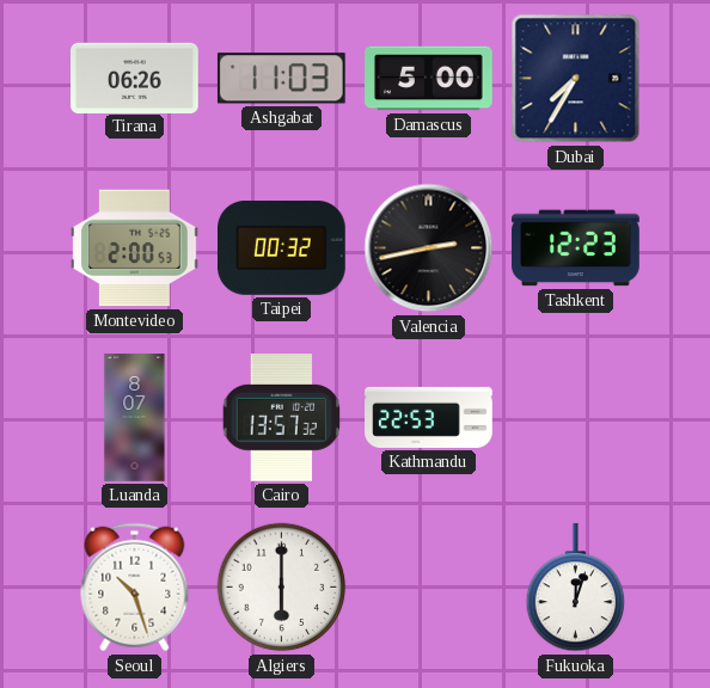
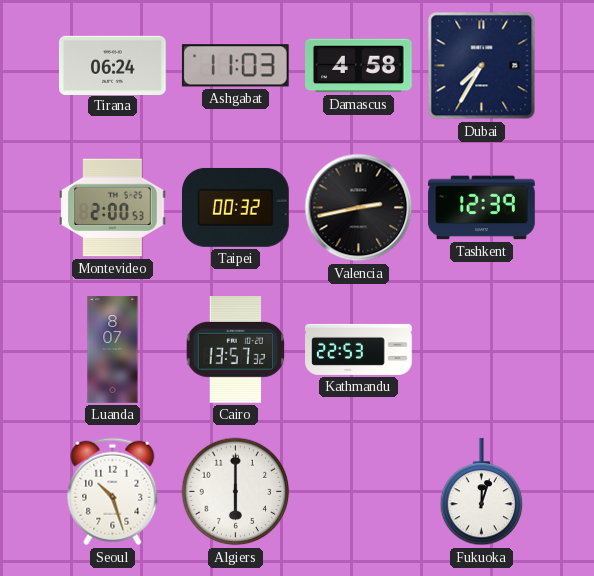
Tirana: 06:26 -> 06:24 (113, 65)
Damascus: 5:00 -> 4:58 (359, 66)
Tashkent: 12:23 -> 12:39 (482, 208)
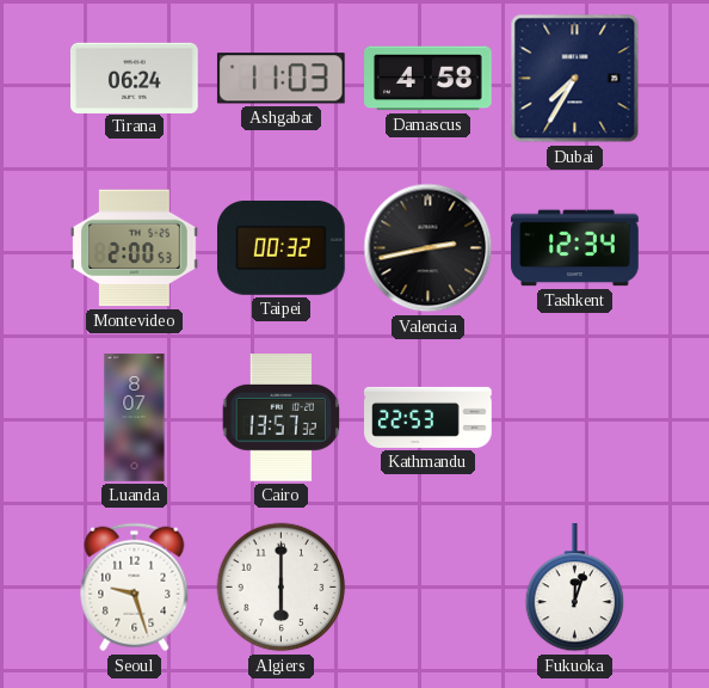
Tashkent: 12:39 -> 12:34 (575, 248)
Seoul: 10:27 -> 9:27 (135, 588)
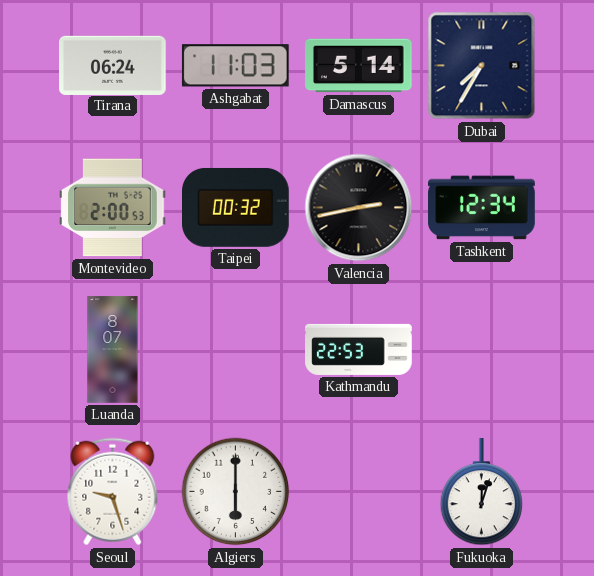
Damascus: 4:58 -> 5:14 (359, 66)
Cairo: 13:57 -> none (282, 418)
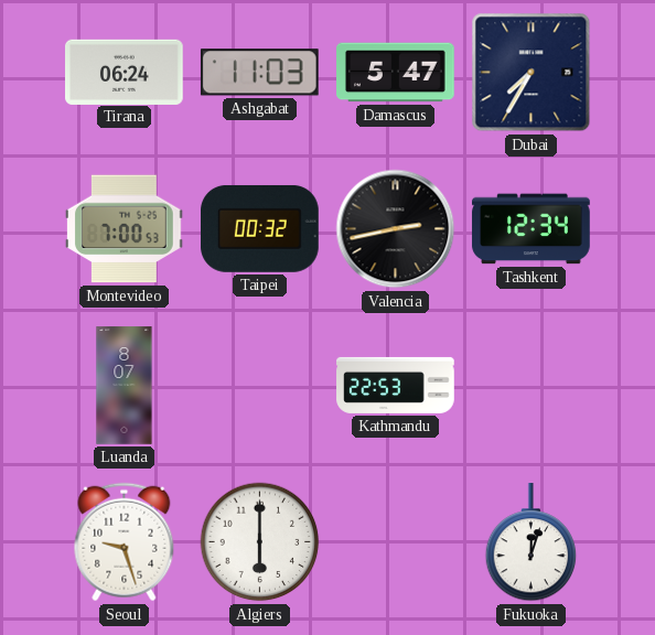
Damascus: 5:14 -> 5:47 (396, 73)
Montevideo: 2:00 -> 7:00 (125, 229)
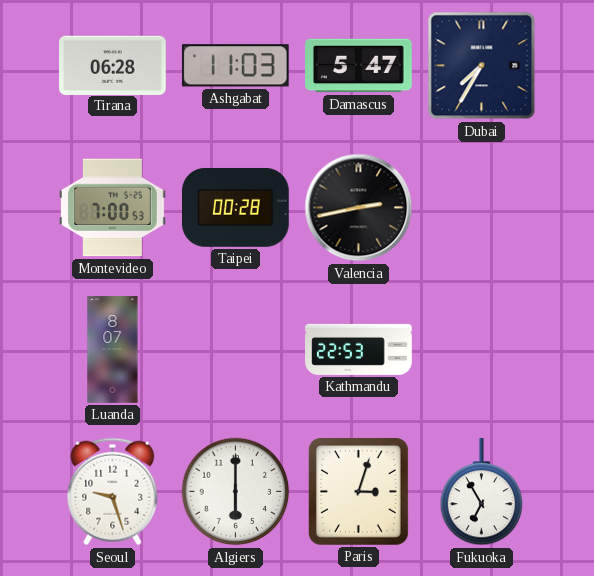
Tirana: 06:24 -> 06:28 (113, 65)
Taipei: 00:32 -> 00:28 (236, 207)
Tashkent: 12:34 -> none (531, 229)
Paris: none -> 3:03 (358, 491)
Fukuoka: 12:03 -> 6:55 (482, 492)
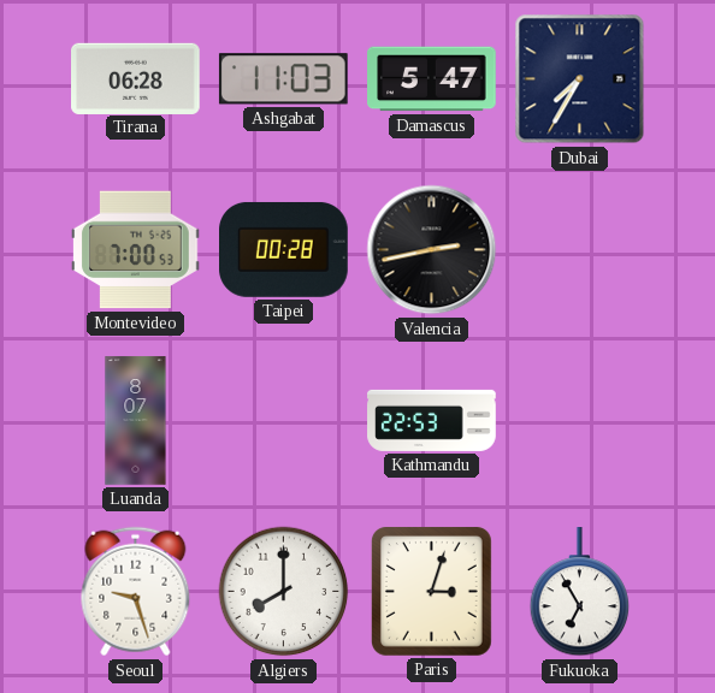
Algiers: 6:00 -> 8:00 (284, 592)
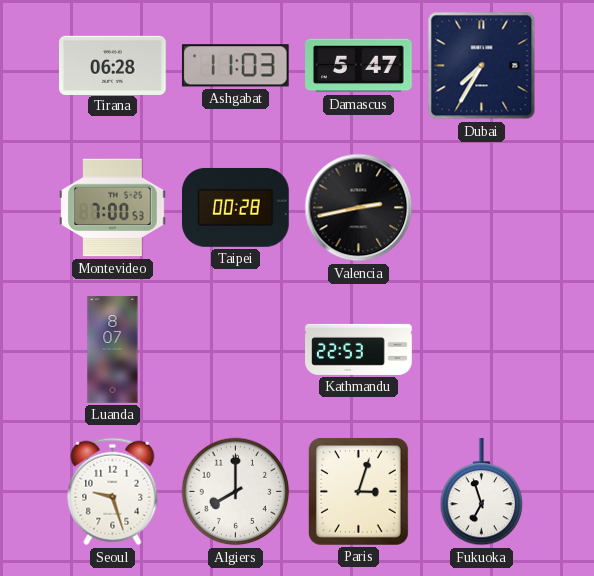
Fukuoka: 6:55 -> 6:57 (482, 492)
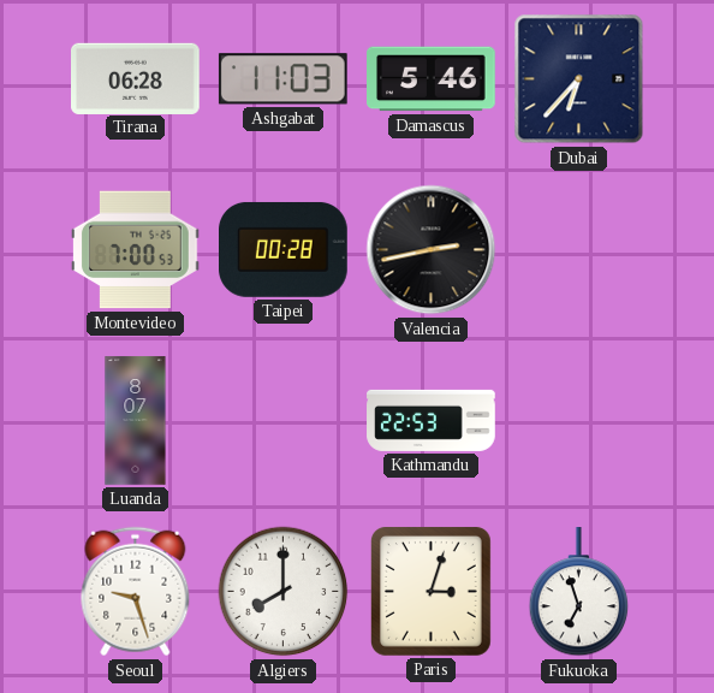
Damascus: 5:47 -> 5:46 (432, 79)
Dubai: 7:35 -> 6:37 (579, 79)
